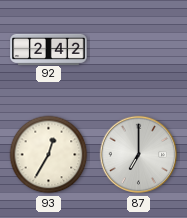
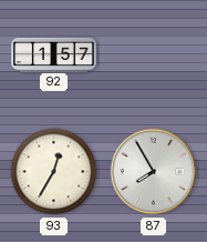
92: 2:42 -> 1:57 (54, 54)
87: 7:00 -> 7:55 (154, 172)
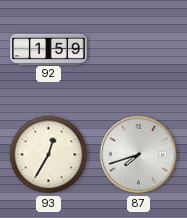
92: 1:57 -> 1:59 (49, 49)
87: 7:55 -> 7:42 (139, 155)
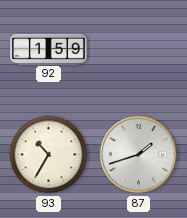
93: 12:35 -> 10:35 (49, 155)
87: 7:42 -> 1:42 (139, 155)
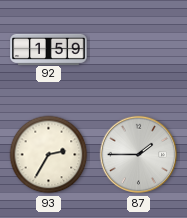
93: 10:35 -> 2:35 (49, 155)
87: 1:42 -> 1:45 (139, 155)
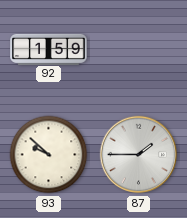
93: 2:35 -> 9:52 (49, 155)
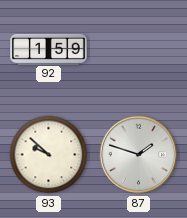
87: 1:45 -> 1:48 (139, 155)
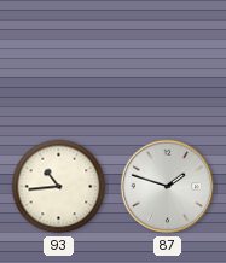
92: 1:59 -> none (49, 49)
93: 9:52 -> 10:44 (59, 187)
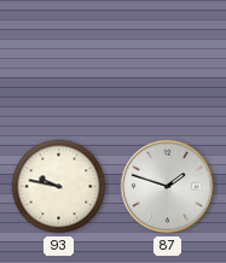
93: 10:44 -> 9:47 (59, 187)
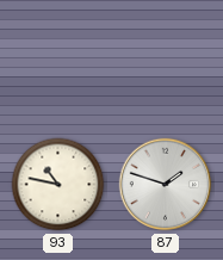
93: 9:47 -> 10:47 (58, 185)
